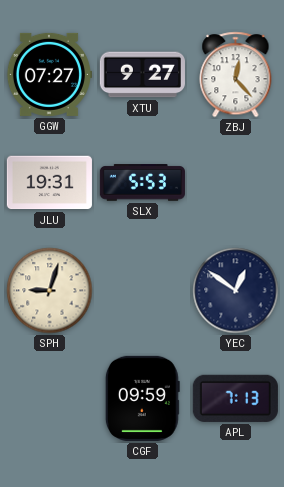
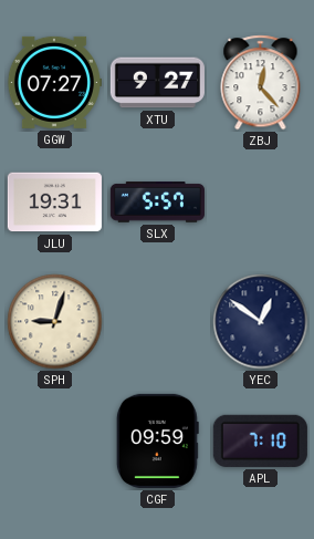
SLX: 5:53 -> 5:57 (157, 203)
APL: 7:13 -> 7:10 (260, 440)
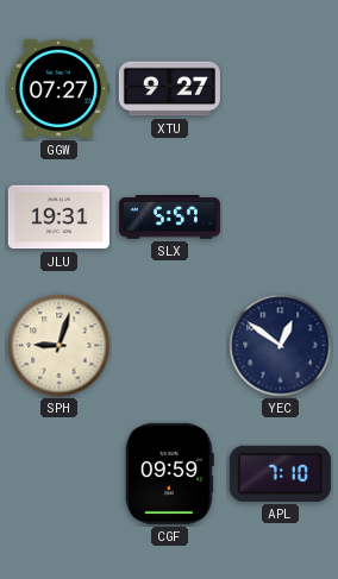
ZBJ: 12:23 -> none (261, 83)
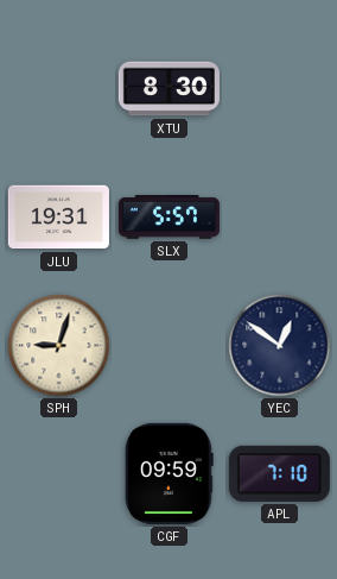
GGW: 07:27 -> none (58, 88)
XTU: 9:27 -> 8:30 (168, 89)
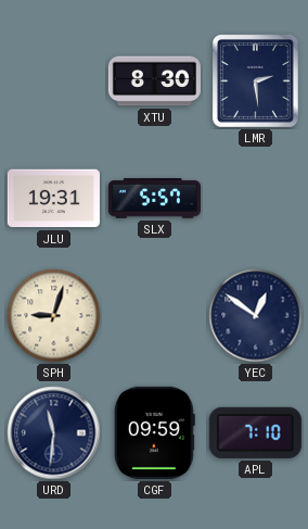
LMR: none -> 2:29 (255, 80)
URD: none -> 11:31 (54, 433)
